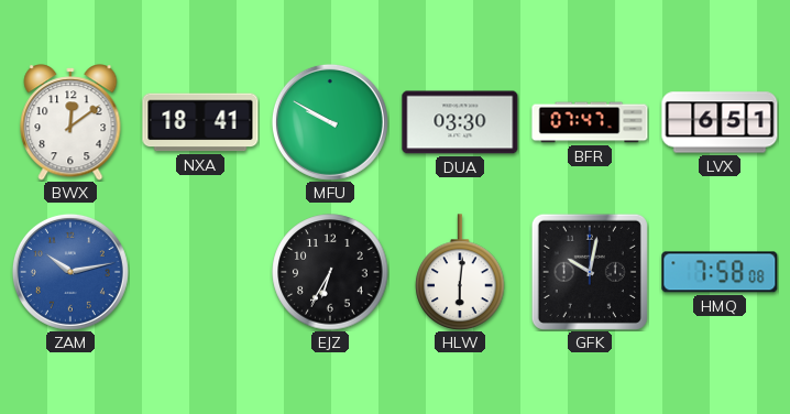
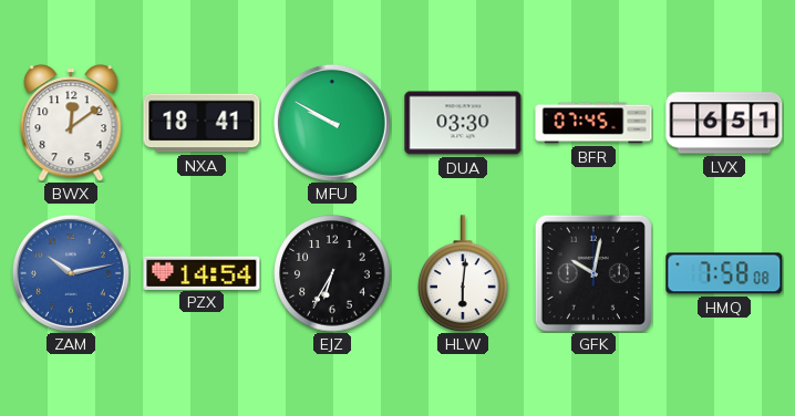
BFR: 07:47 -> 07:45 (593, 123)
PZX: none -> 14:54 (202, 272)
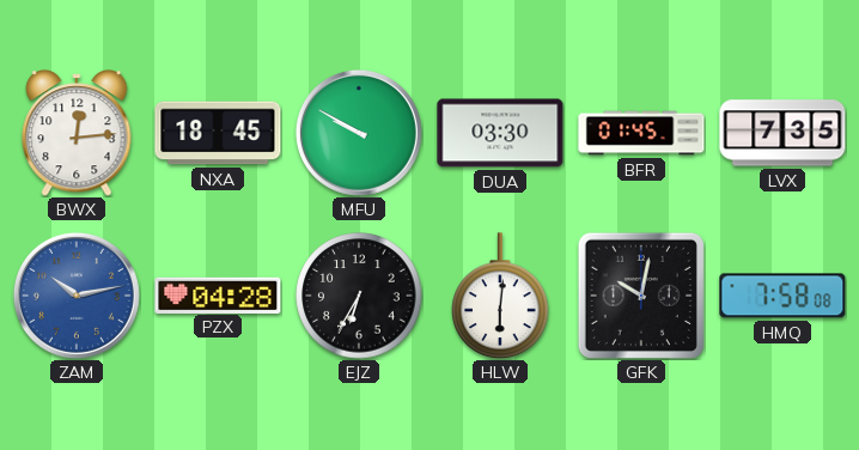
BWX: 12:09 -> 12:14 (77, 133)
NXA: 18:41 -> 18:45 (218, 133)
BFR: 07:45 -> 01:45 (641, 133)
LVX: 6:51 -> 7:35 (782, 133)
PZX: 14:54 -> 04:28 (218, 294)
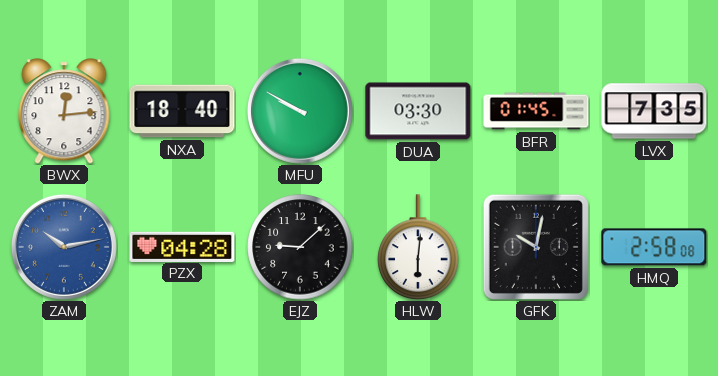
NXA: 18:45 -> 18:40 (182, 111)
EJZ: 6:35 -> 9:08 (300, 247)
HMQ: 7:58 -> 2:58 (654, 247)
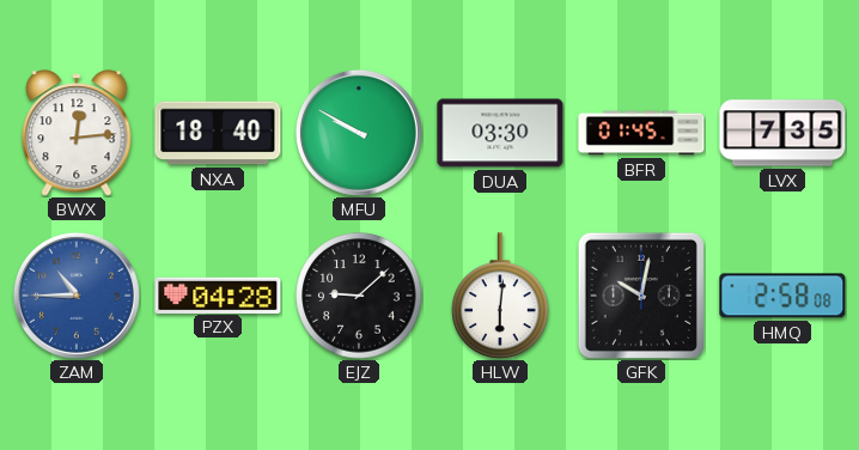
ZAM: 10:13 -> 10:45 (77, 296)
